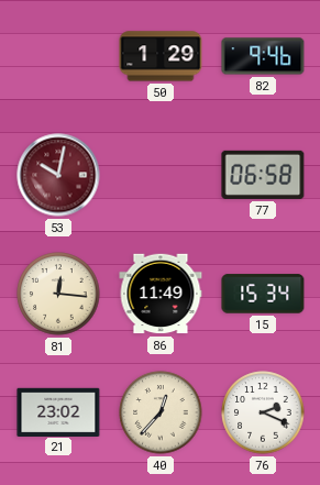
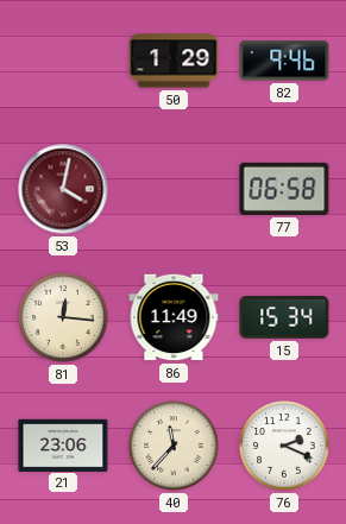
53: 10:02 -> 4:02 (63, 189)
21: 23:02 -> 23:06 (63, 444)
40: 12:37 -> 11:37 (174, 446)
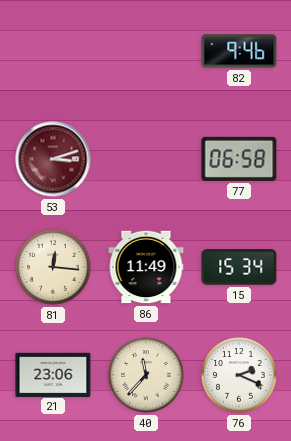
50: 1:29 -> none (174, 61)
53: 4:02 -> 3:12 (53, 159)
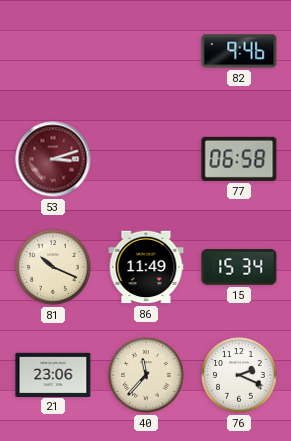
81: 12:16 -> 10:19 (53, 267)
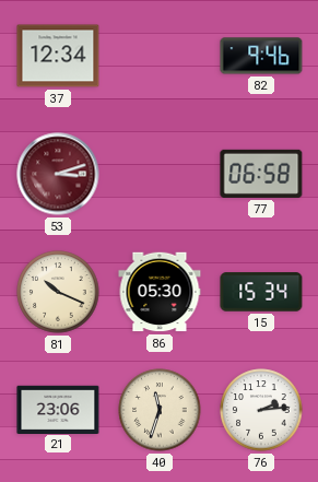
37: none -> 12:34 (58, 56)
86: 11:49 -> 05:30 (160, 292)
40: 11:37 -> 11:33 (160, 410)
76: 2:19 -> 2:14 (261, 410)
